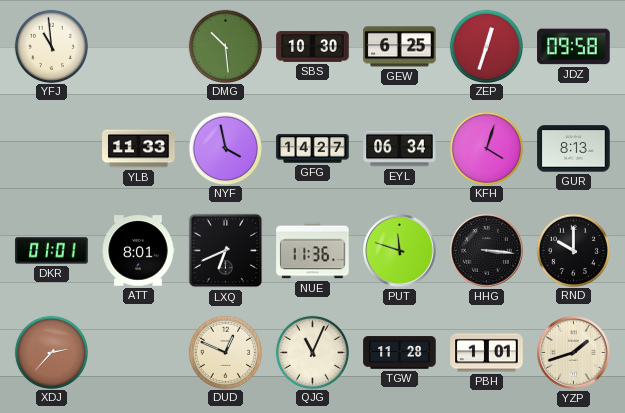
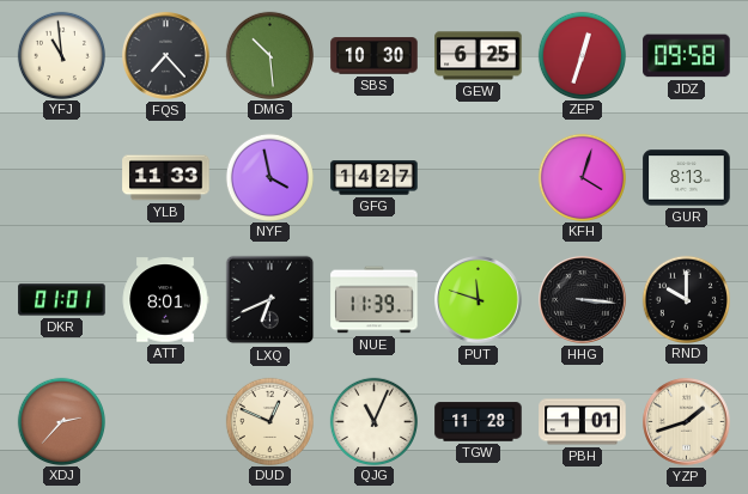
FQS: none -> 7:23 (166, 56)
EYL: 06:34 -> none (400, 149)
NUE: 11:36 -> 11:39 (375, 300)
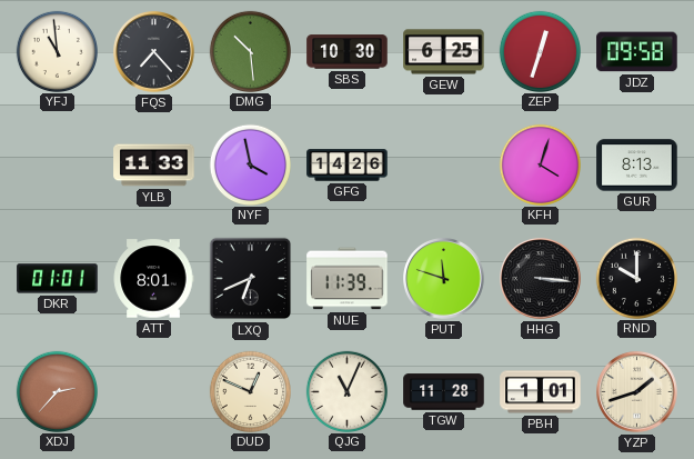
GFG: 14:27 -> 14:26 (348, 166)
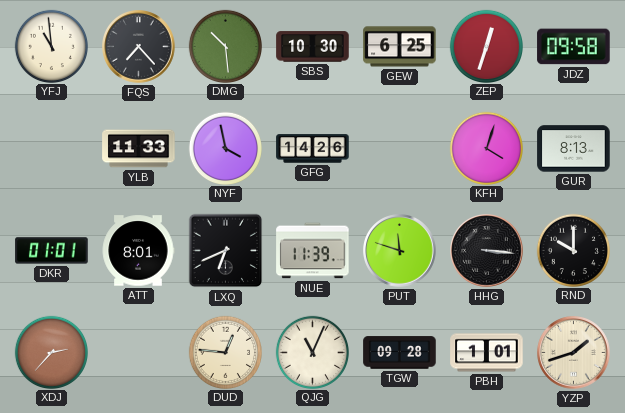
DUD: 12:49 -> 12:46 (225, 352)
TGW: 11:28 -> 09:28 (400, 353)
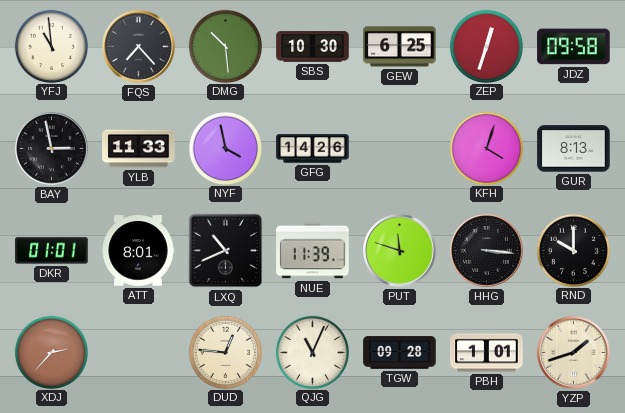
BAY: none -> 2:58 (52, 149)
LXQ: 6:41 -> 10:41 (226, 251)
